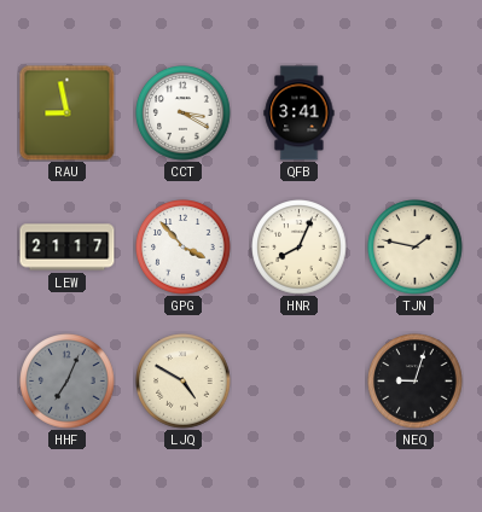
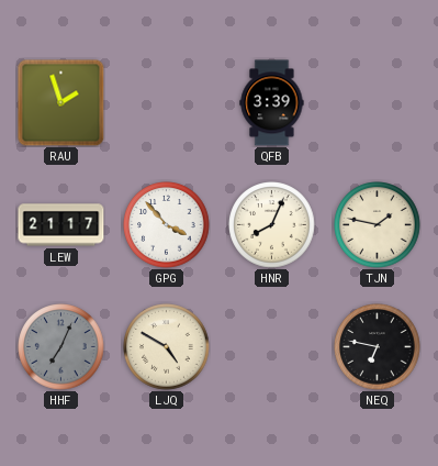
RAU: 8:58 -> 1:57 (61, 103)
CCT: 3:20 -> none (184, 114)
QFB: 3:41 -> 3:39 (272, 103)
NEQ: 9:03 -> 6:47 (378, 347)
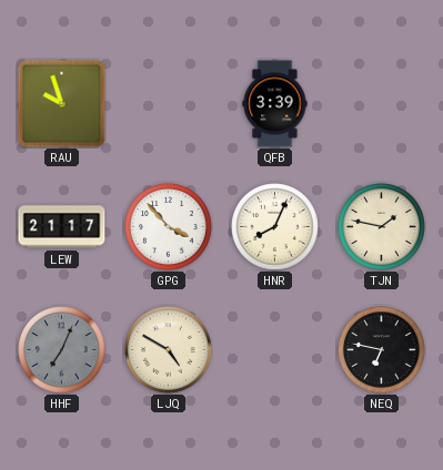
RAU: 1:57 -> 9:57 (62, 104)
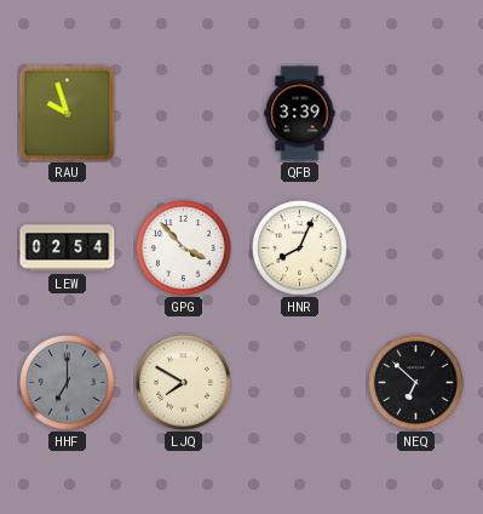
LEW: 21:17 -> 02:54 (68, 249)
TJN: 1:47 -> none (382, 227)
HHF: 7:04 -> 7:00 (68, 383)
LJQ: 4:50 -> 7:50 (184, 383)
NEQ: 6:47 -> 6:52 (416, 383)
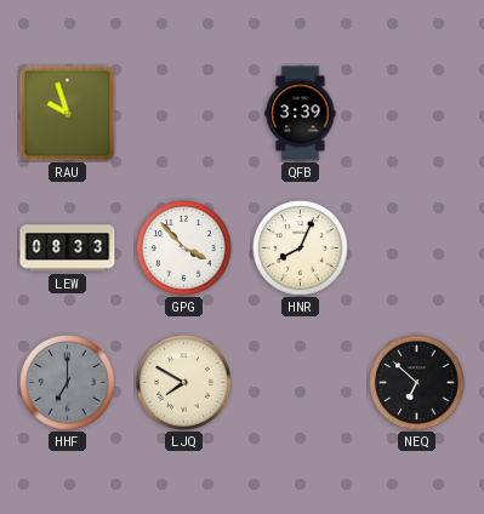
LEW: 02:54 -> 08:33 (68, 249)
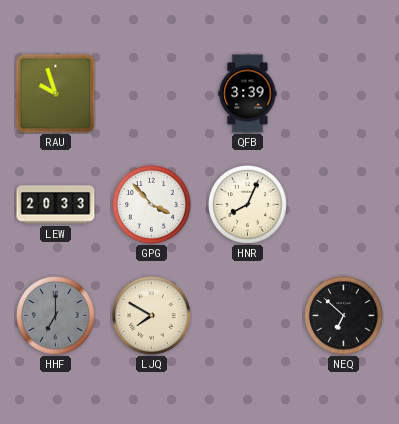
LEW: 08:33 -> 20:33 (56, 205)
